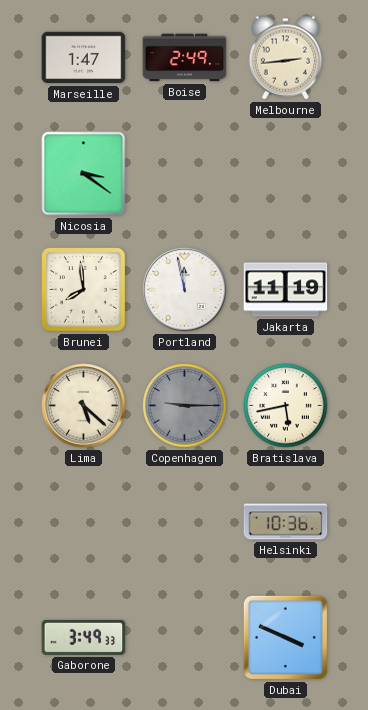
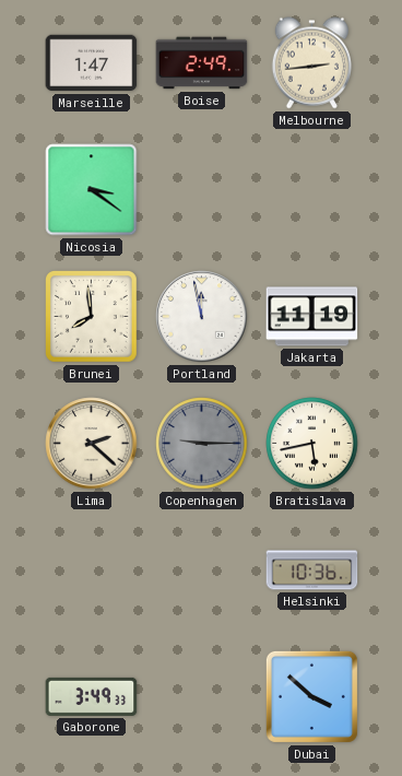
Lima: 5:22 -> 2:22 (92, 444)
Dubai: 3:49 -> 3:52 (311, 696)
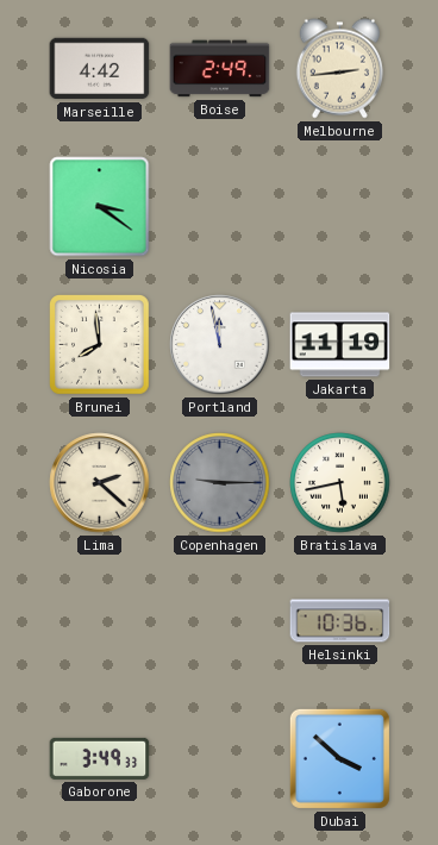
Marseille: 1:47 -> 4:42 (100, 69)
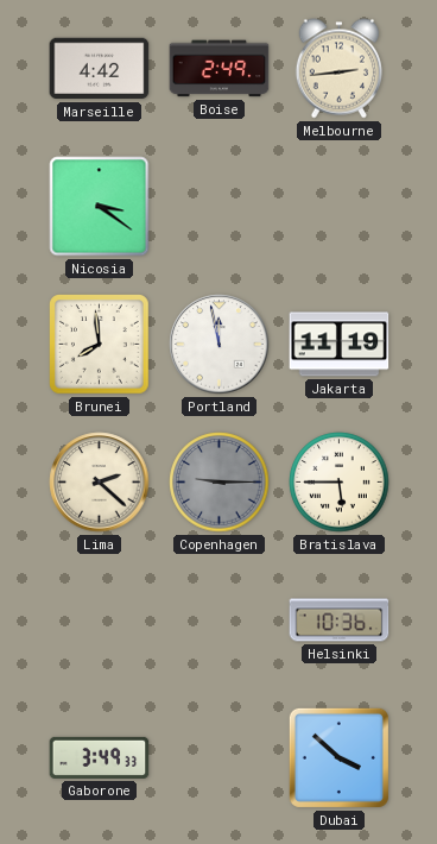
Bratislava: 5:43 -> 5:45 (340, 483)
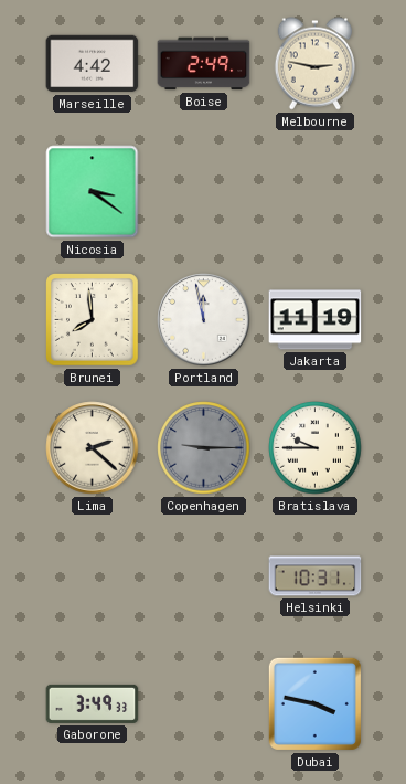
Melbourne: 2:44 -> 2:47 (314, 64)
Bratislava: 5:45 -> 9:45 (316, 448)
Helsinki: 10:36 -> 10:31 (316, 576)
Dubai: 3:52 -> 3:47 (314, 703)
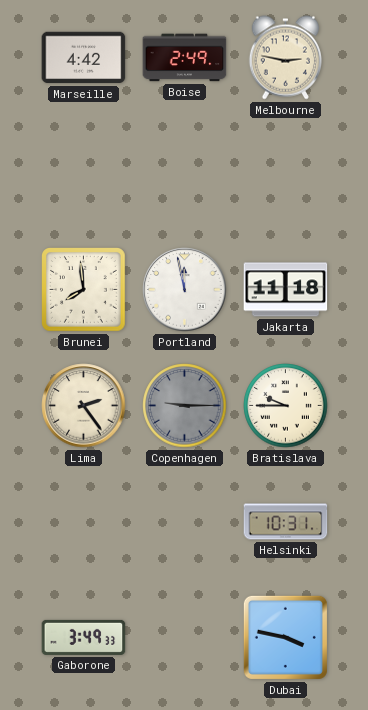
Nicosia: 3:21 -> none (93, 192)
Jakarta: 11:19 -> 11:18 (286, 290)
Lima: 2:22 -> 2:24 (84, 406)
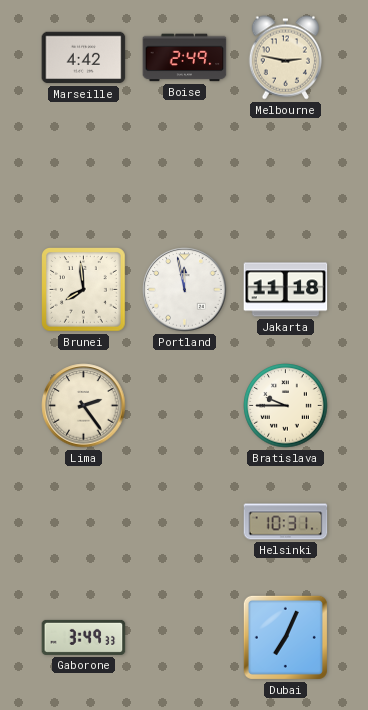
Copenhagen: 9:15 -> none (185, 406)
Dubai: 3:47 -> 7:04 (285, 637)
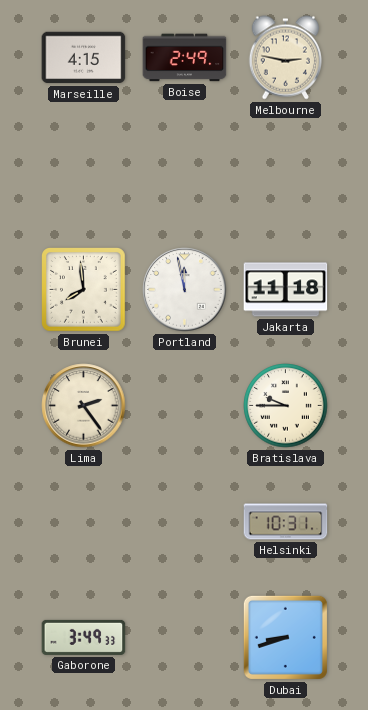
Marseille: 4:42 -> 4:15 (84, 58)
Dubai: 7:04 -> 8:42 (285, 637)
